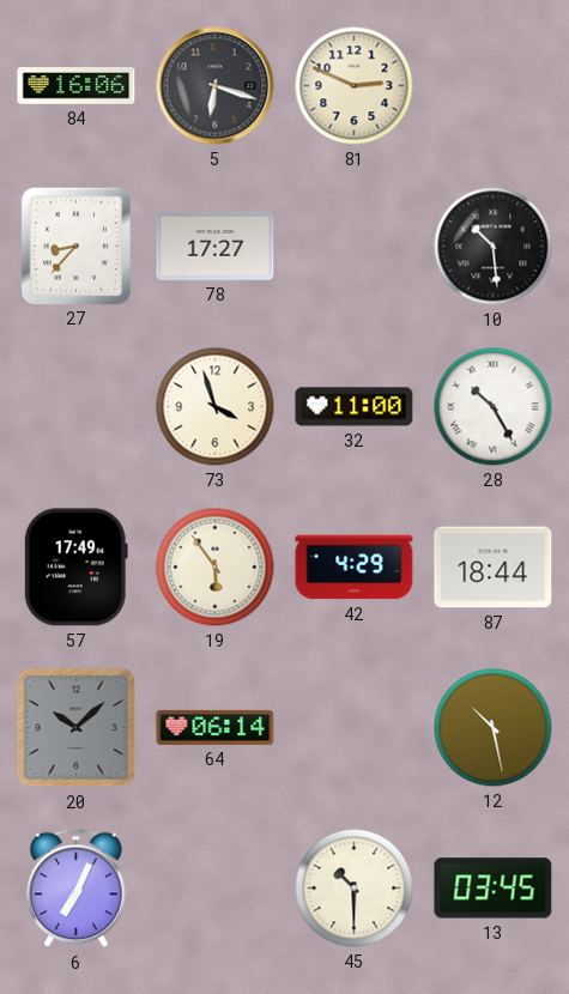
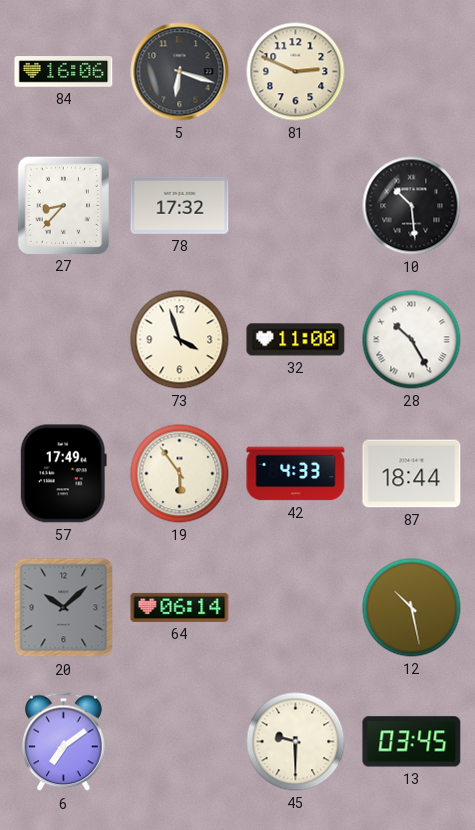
78: 17:27 -> 17:32 (180, 205)
42: 4:29 -> 4:33 (296, 474)
6: 7:04 -> 7:09 (64, 742)
45: 10:30 -> 9:30 (296, 742)
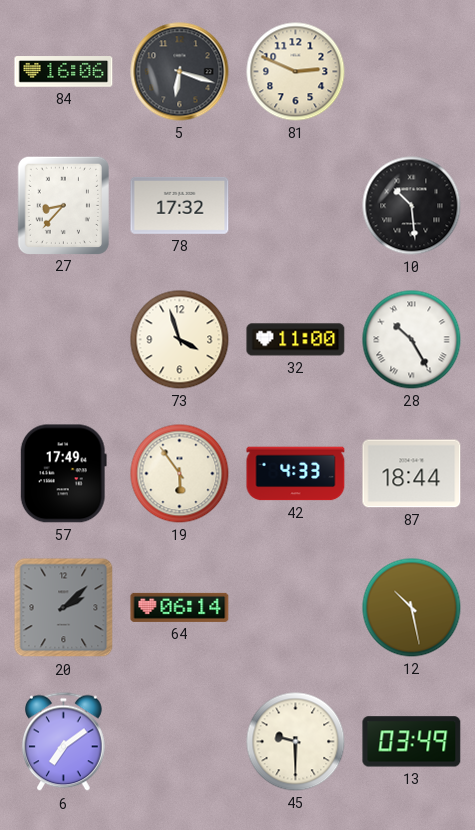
20: 10:08 -> 2:08 (64, 608)
13: 03:45 -> 03:49 (412, 742)
